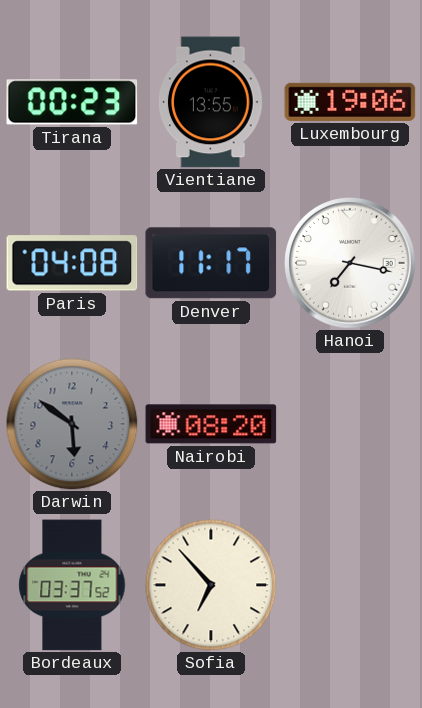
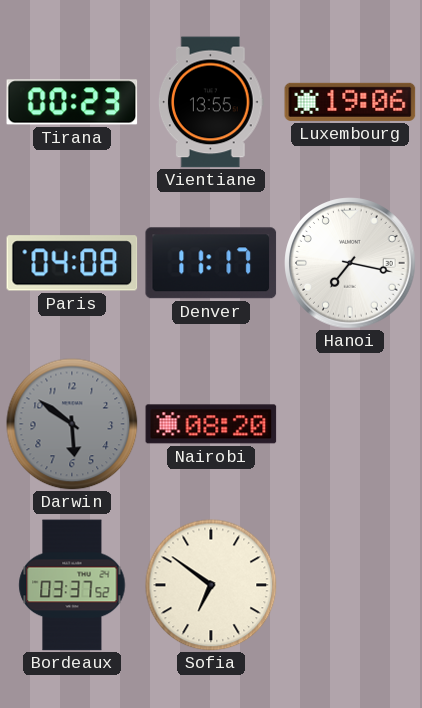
Sofia: 6:53 -> 6:51 (211, 585)
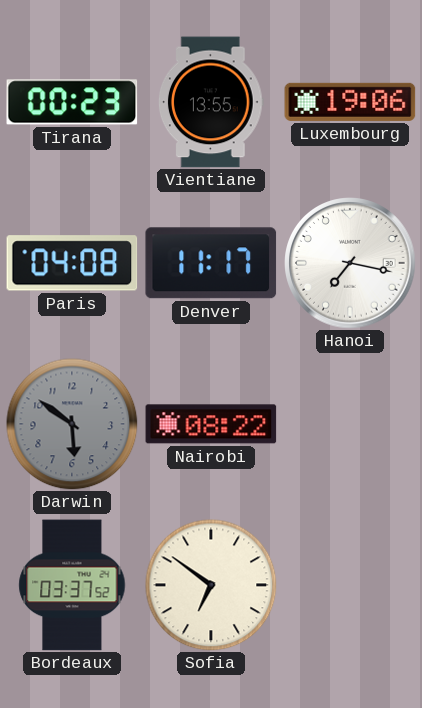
Nairobi: 08:20 -> 08:22 (211, 424)
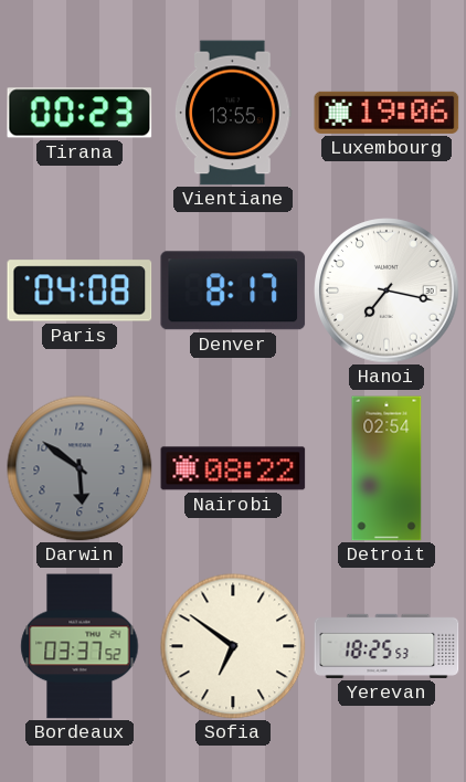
Denver: 11:17 -> 8:17 (233, 290)
Detroit: none -> 02:54 (386, 468)
Yerevan: none -> 18:25 (386, 646)
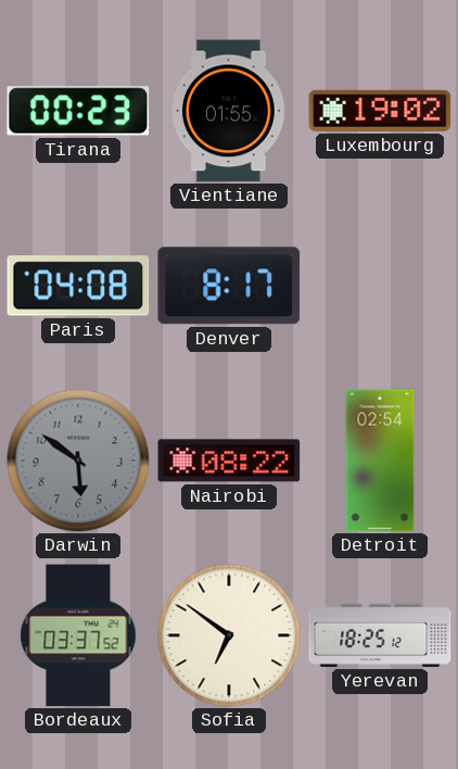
Vientiane: 13:55 -> 01:55 (229, 111)
Luxembourg: 19:06 -> 19:02 (380, 111)
Hanoi: 7:17 -> none (386, 290)
Yerevan: 18:25:53 -> 18:25:12 (380, 635)
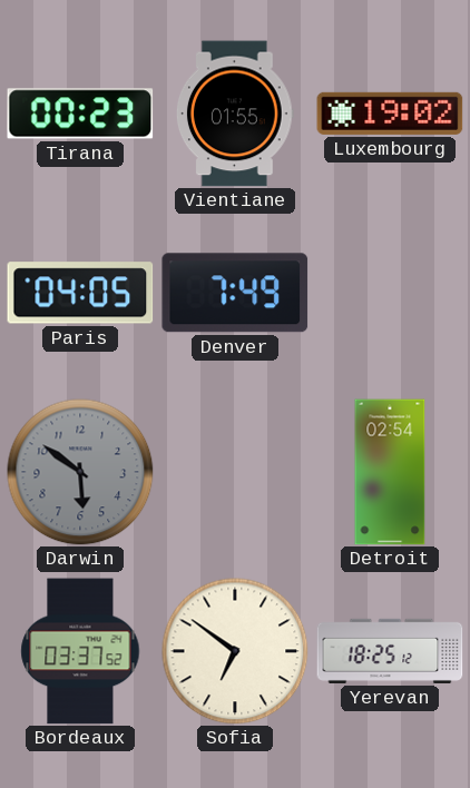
Paris: 04:08 -> 04:05 (80, 293)
Denver: 8:17 -> 7:49 (235, 293)
Nairobi: 08:22 -> none (229, 461)
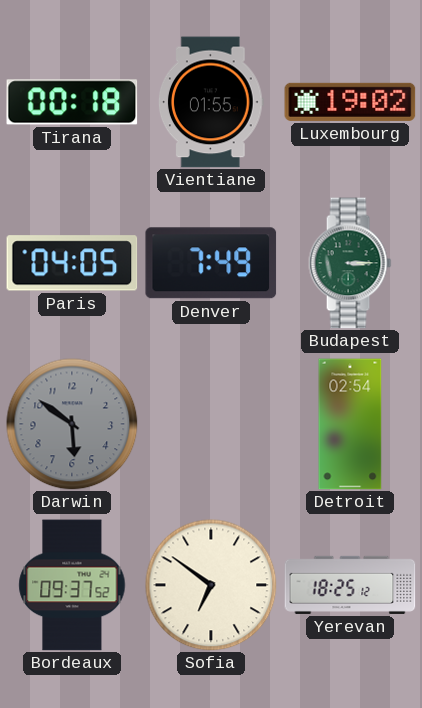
Tirana: 00:23 -> 00:18 (72, 102)
Budapest: none -> 3:15 (350, 263)
Bordeaux: 03:37 -> 09:37 (72, 585)
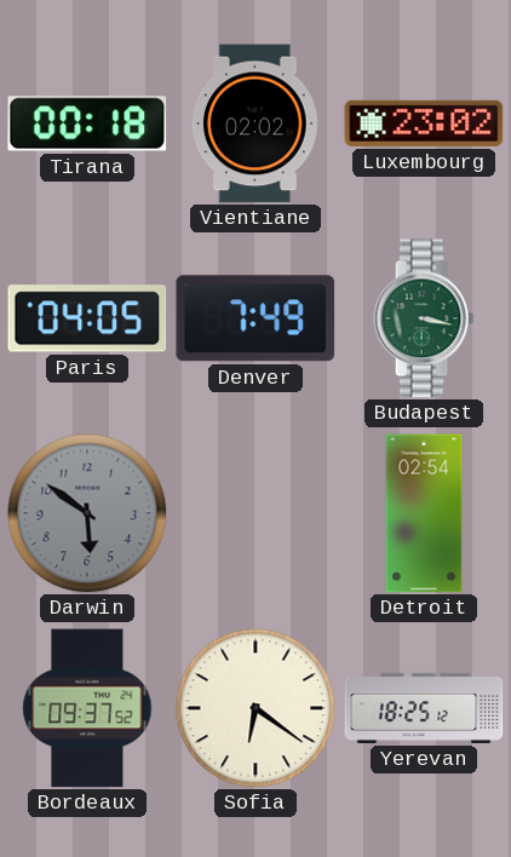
Vientiane: 01:55 -> 02:02 (255, 123)
Luxembourg: 19:02 -> 23:02 (424, 123)
Budapest: 3:15 -> 3:17 (424, 318)
Sofia: 6:51 -> 6:21 (255, 708)
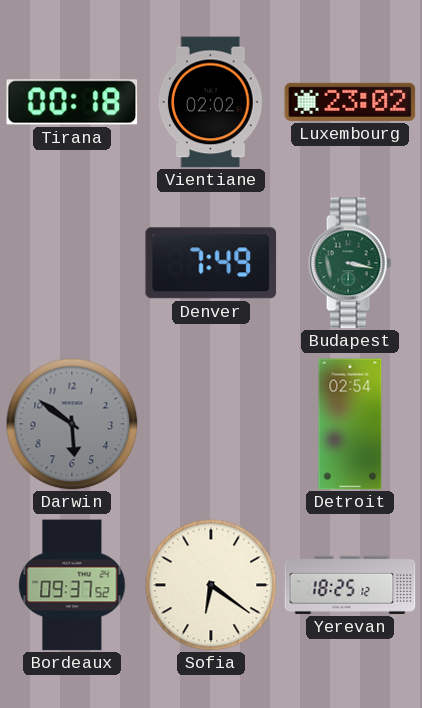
Paris: 04:05 -> none (87, 318)
